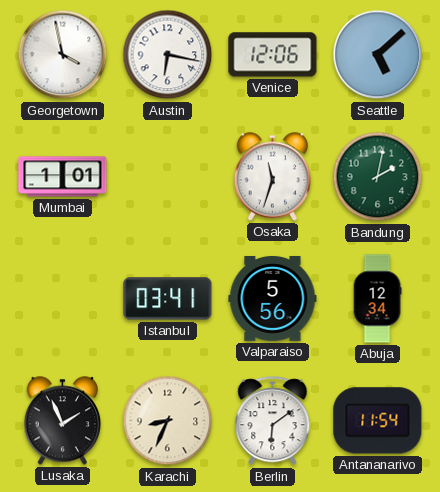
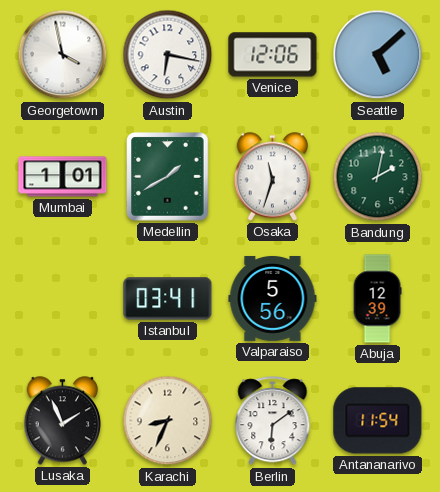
Medellin: none -> 1:40 (168, 177)
Abuja: 12:34 -> 12:39 (377, 299)
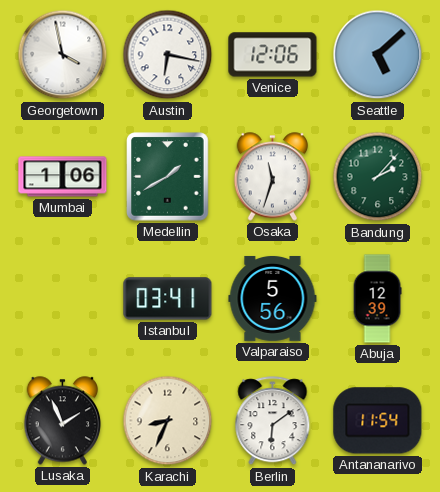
Mumbai: 1:01 -> 1:06 (63, 177)
Bandung: 2:02 -> 2:07 (378, 177)
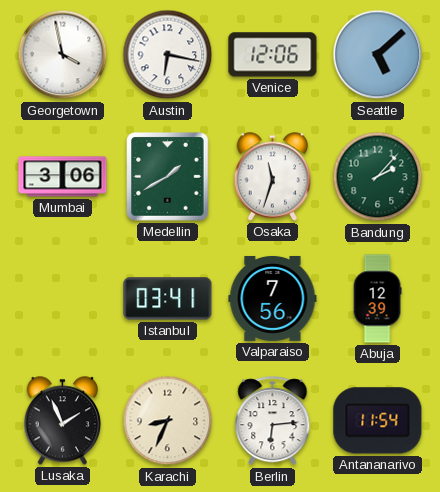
Mumbai: 1:06 -> 3:06 (63, 177)
Valparaiso: 5:56 -> 7:56 (273, 298)
Berlin: 6:09 -> 6:14 (273, 421)
